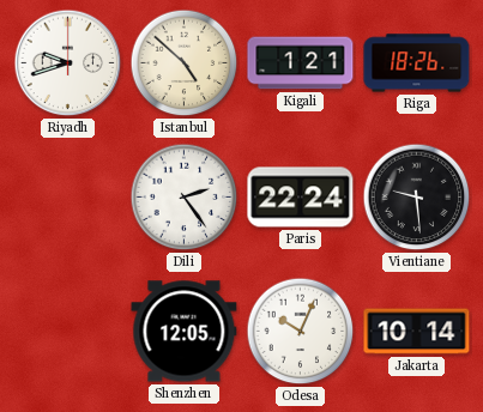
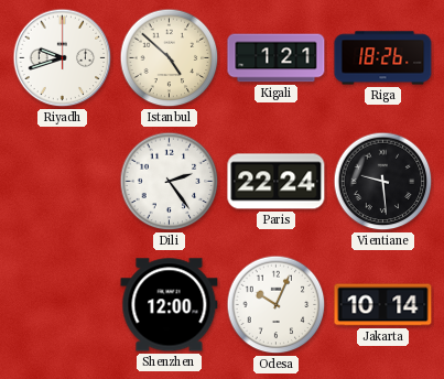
Shenzhen: 12:05 -> 12:00 (170, 305)
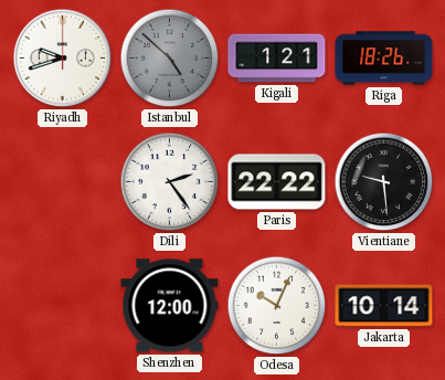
Istanbul dial: cream -> grey (170, 59)
Paris: 22:24 -> 22:22 (277, 182)
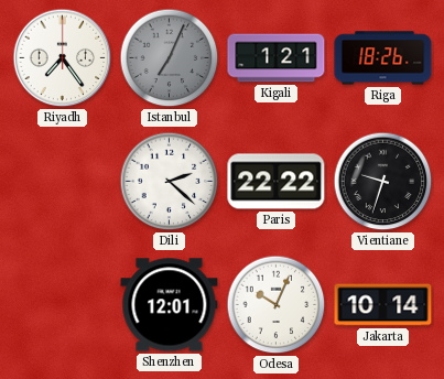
Riyadh: 9:42 -> 7:24 (63, 58)
Istanbul: 4:52 -> 7:04 (170, 58)
Dili: 2:24 -> 2:22 (170, 182)
Vientiane: 9:29 -> 9:33 (383, 182)
Shenzhen: 12:00 -> 12:01 (170, 305)
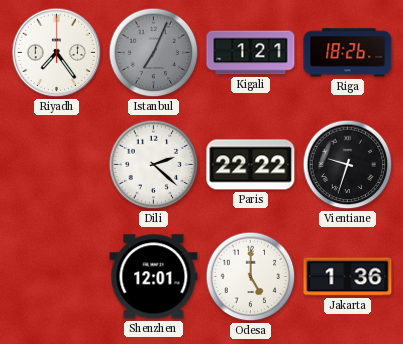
Odesa: 10:04 -> 5:00 (251, 277)
Jakarta: 10:14 -> 1:36 (348, 277)
